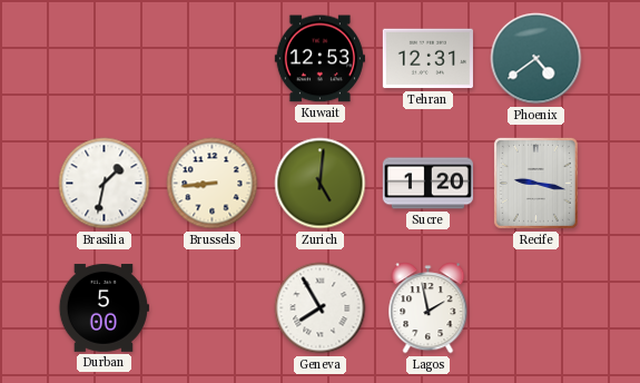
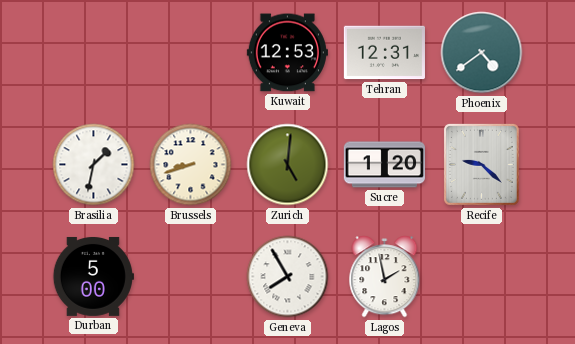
Brussels: 8:44 -> 8:42 (191, 165)
Recife: 9:17 -> 9:22 (481, 164)
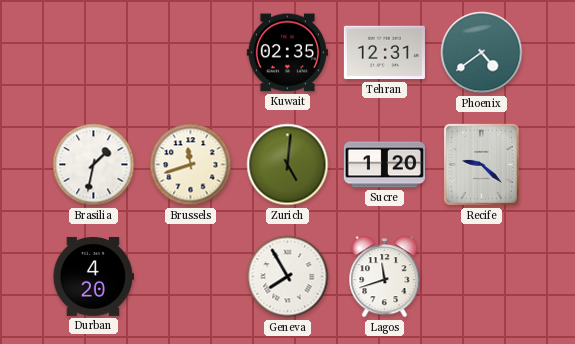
Kuwait: 12:53 -> 02:35 (287, 53)
Brussels: 8:42 -> 11:42 (191, 165)
Durban: 5:00 -> 4:20 (93, 276)
Lagos: 1:58 -> 11:42 (385, 277)
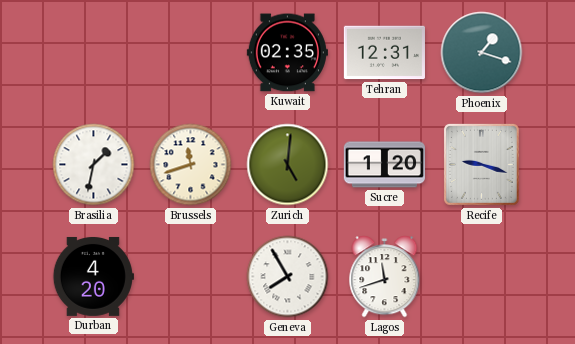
Phoenix: 4:39 -> 1:18 (482, 53)
Recife: 9:22 -> 9:18 (481, 164)
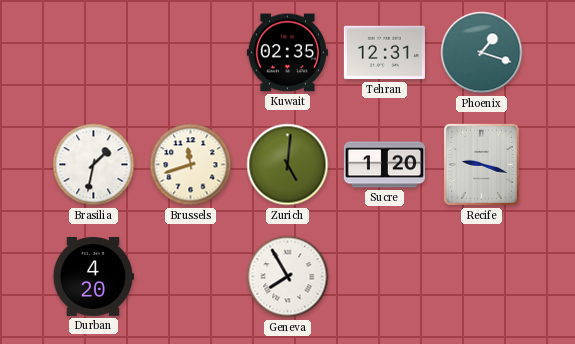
Lagos: 11:42 -> none (385, 277)
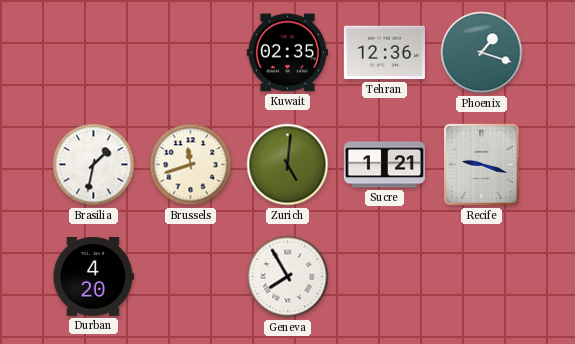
Tehran: 12:31 -> 12:36 (384, 53)
Sucre: 1:20 -> 1:21 (384, 165)
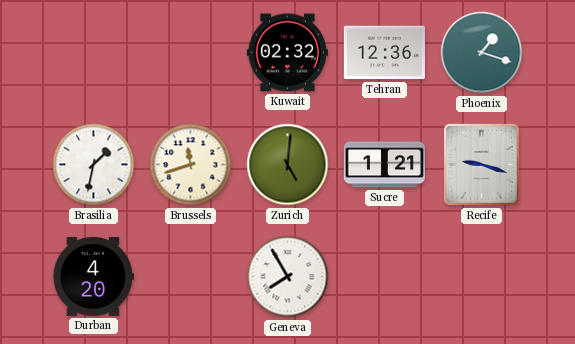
Kuwait: 02:35 -> 02:32 (287, 53)
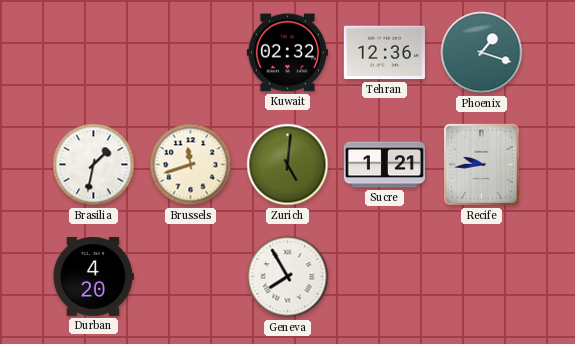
Recife: 9:18 -> 9:44 (481, 164)
